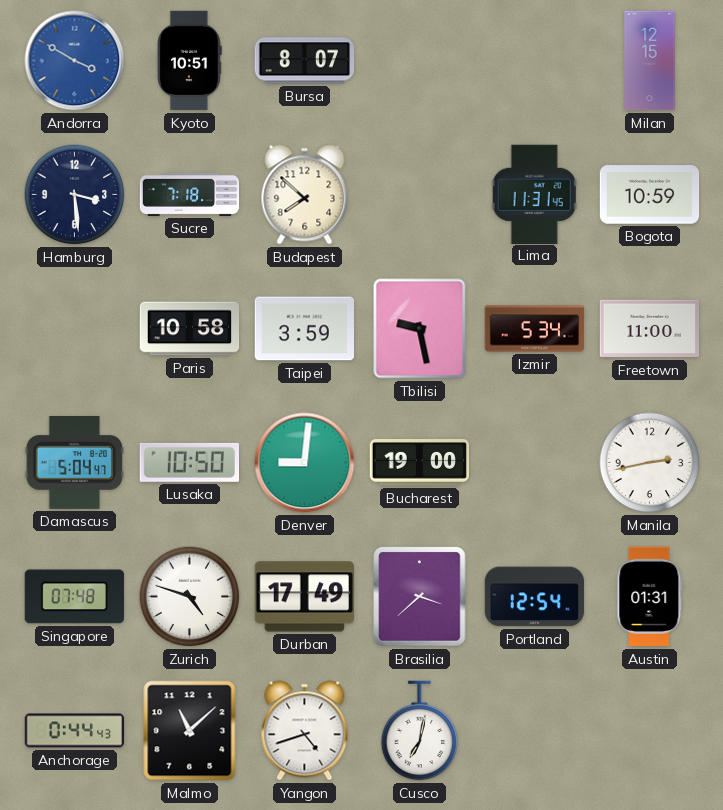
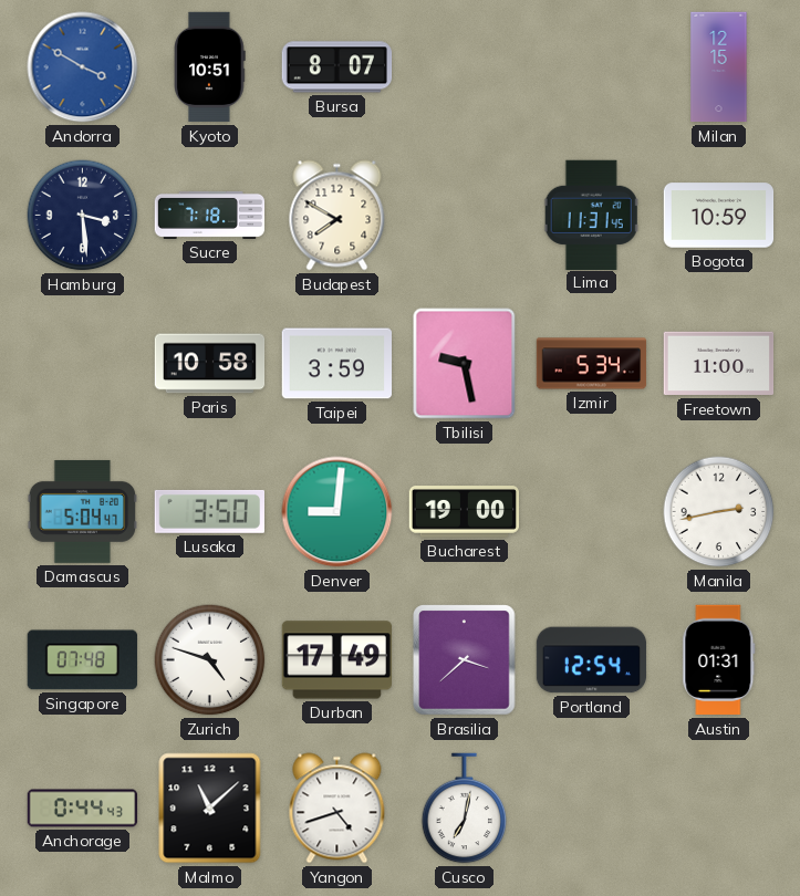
Budapest: 7:52 -> 7:50 (337, 216)
Lusaka: 10:50 -> 3:50 (209, 511)
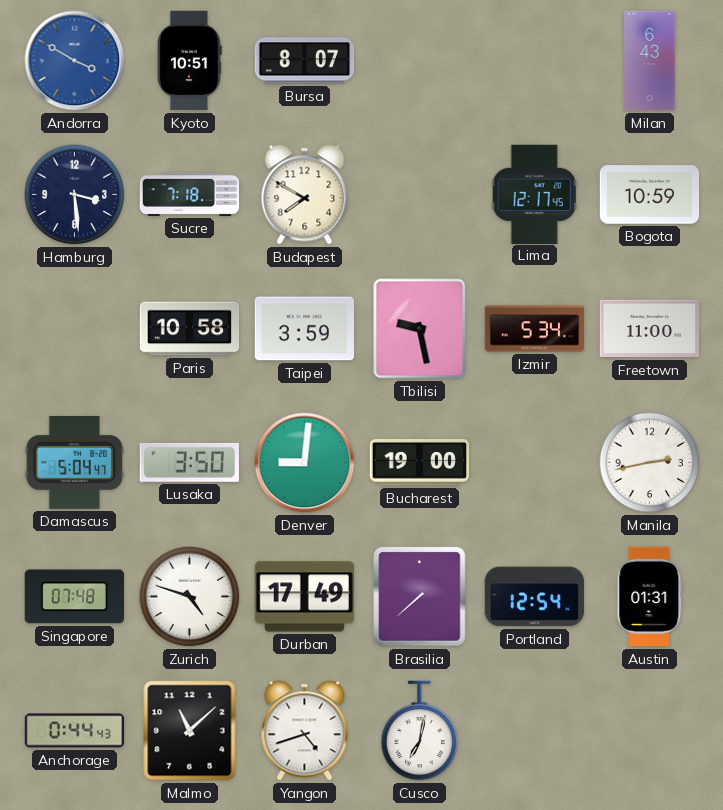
Milan: 12:15 -> 6:43 (650, 61)
Lima: 11:31 -> 12:17 (535, 194)
Brasilia: 3:38 -> 7:38 (420, 597)
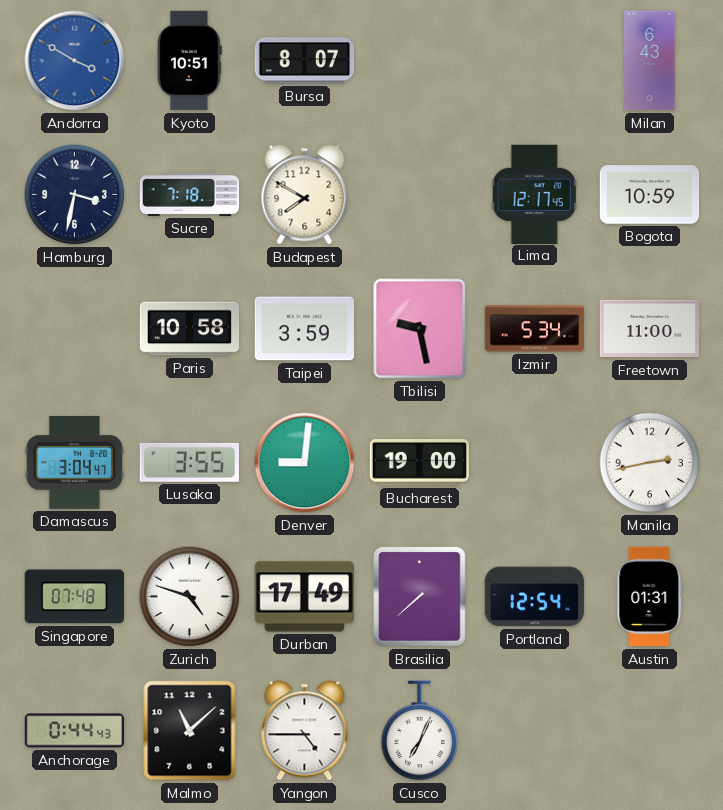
Hamburg: 3:29 -> 3:32 (75, 195)
Damascus: 5:04 -> 3:04 (74, 462)
Lusaka: 3:50 -> 3:55 (189, 462)
Yangon: 4:42 -> 4:45 (305, 731)
Cusco: 7:02 -> 7:04 (420, 731)
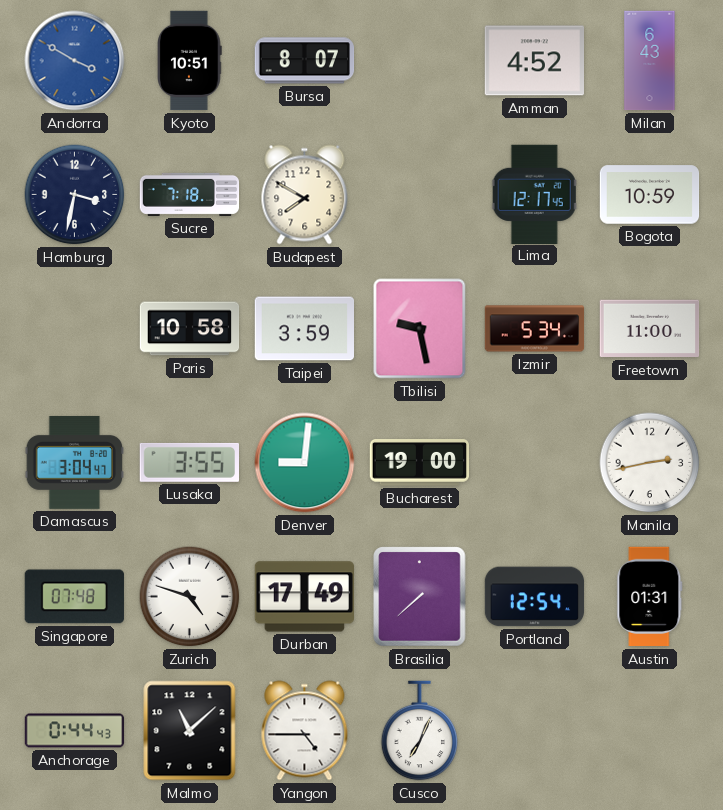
Amman: none -> 4:52 (534, 61)
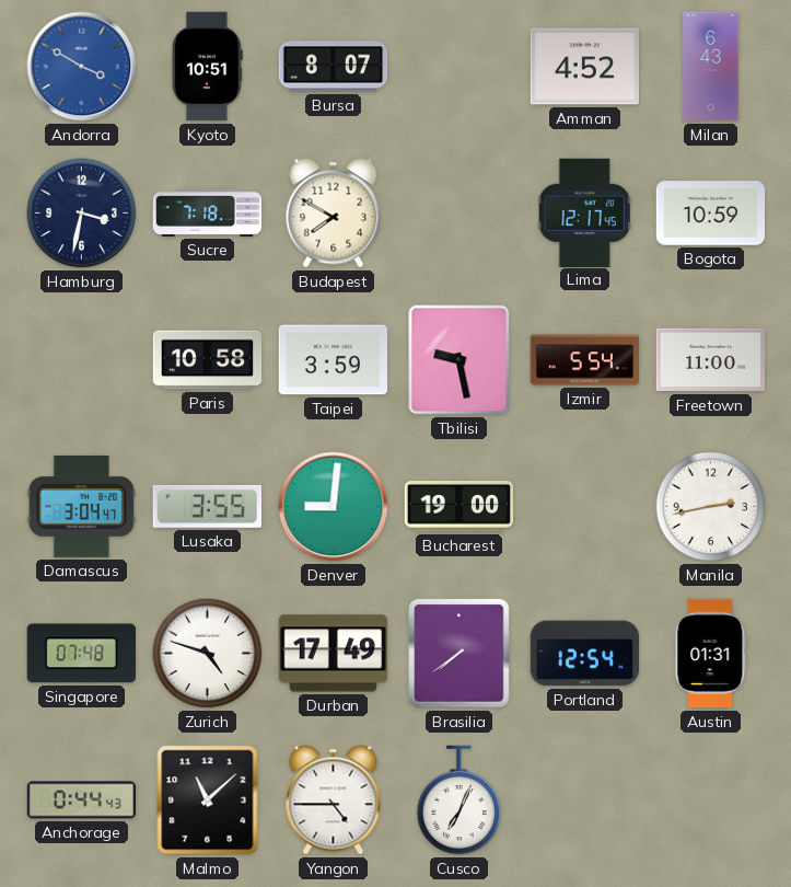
Izmir: 5:34 -> 5:54 (585, 360)
Brasilia: 7:38 -> 7:39 (460, 654)
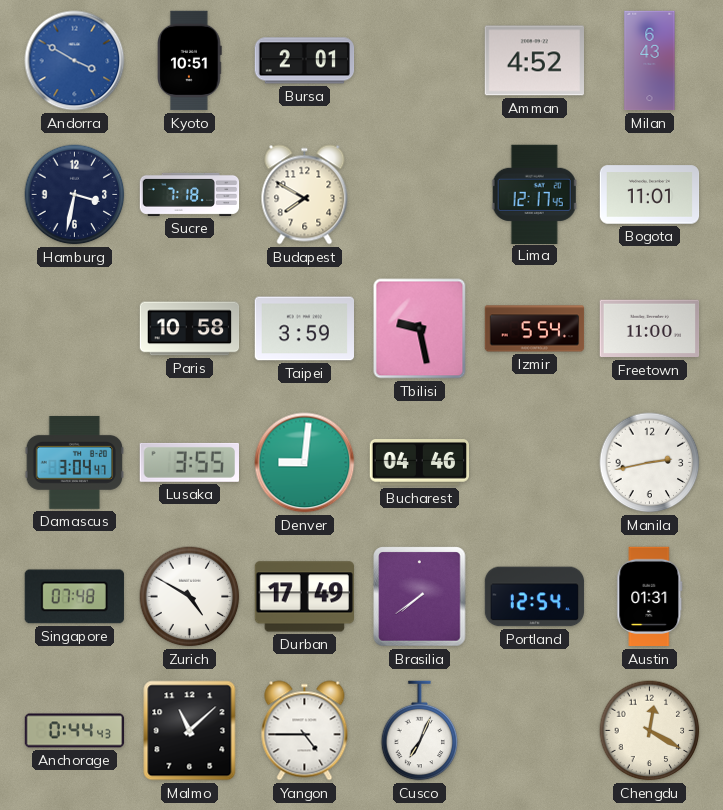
Bursa: 8:07 -> 2:01 (305, 61)
Bogota: 10:59 -> 11:01 (650, 195)
Bucharest: 19:00 -> 04:46 (419, 463)
Zurich: 4:48 -> 4:50 (190, 597)
Chengdu: none -> 12:20 (650, 731)
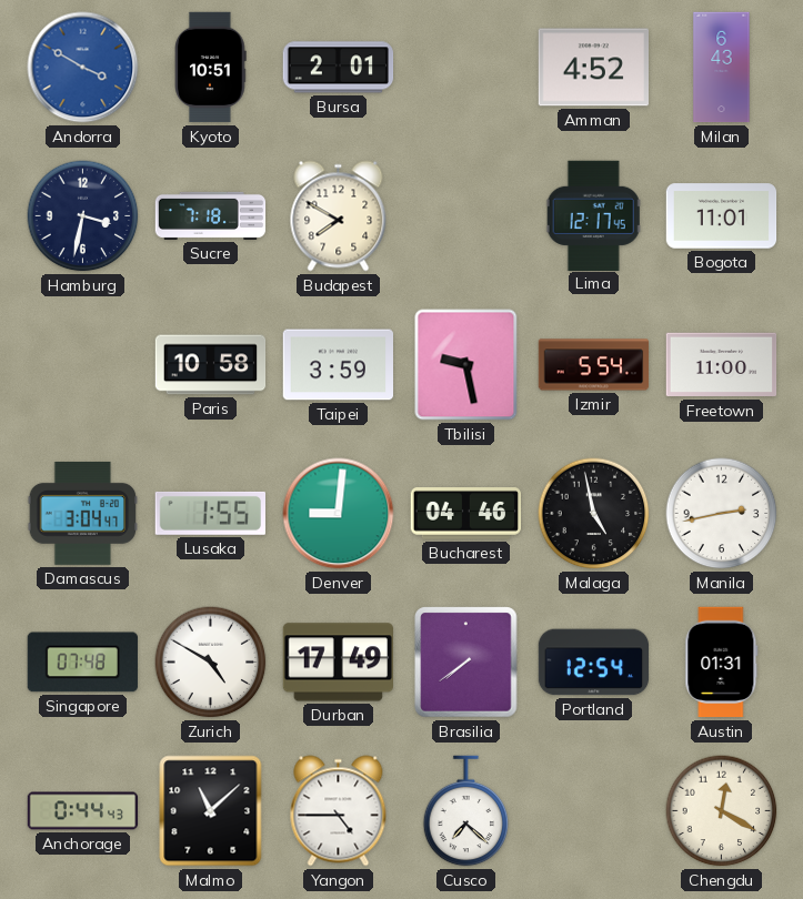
Lusaka: 3:55 -> 1:55 (210, 513)
Malaga: none -> 4:58 (594, 514)
Cusco: 7:04 -> 7:22 (466, 811)
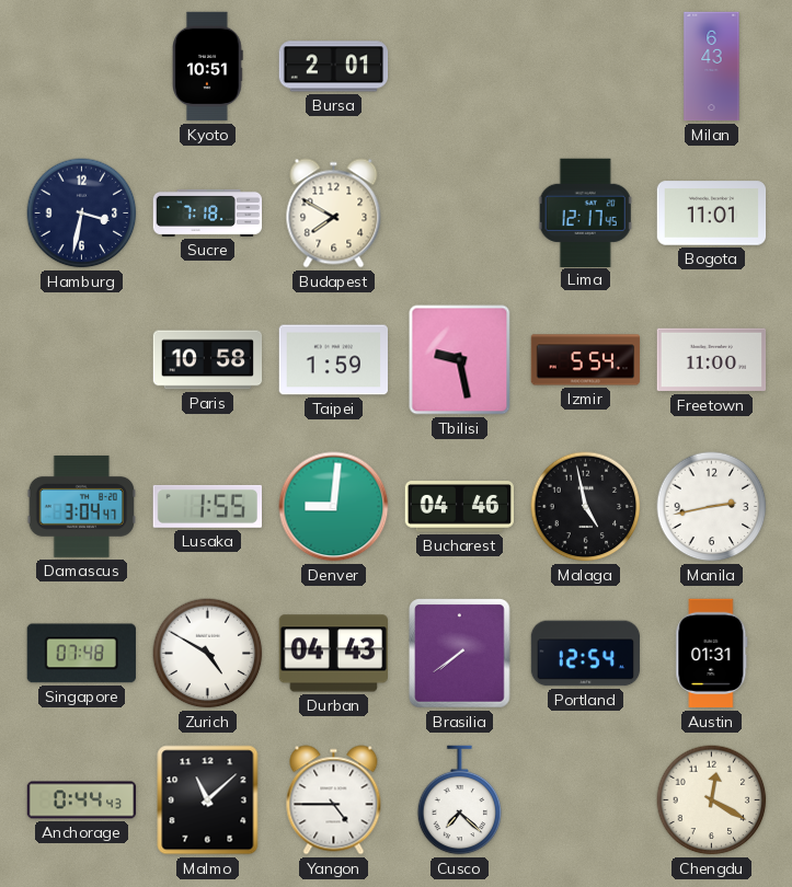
Andorra: 3:50 -> none (83, 68)
Amman: 4:52 -> none (593, 68)
Taipei: 3:59 -> 1:59 (334, 360)
Durban: 17:49 -> 04:43 (333, 654)
